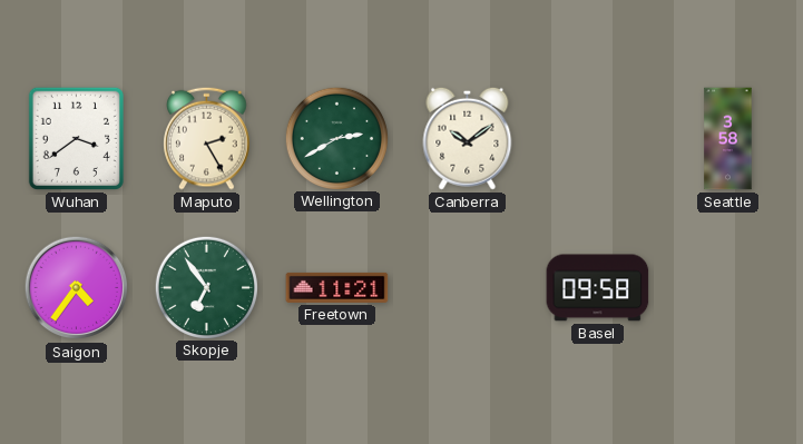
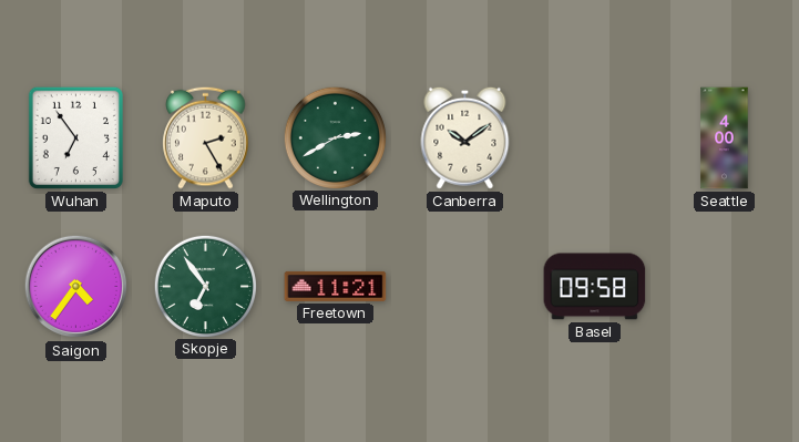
Wuhan: 3:39 -> 6:54 (75, 137)
Seattle: 3:58 -> 4:00 (725, 138)
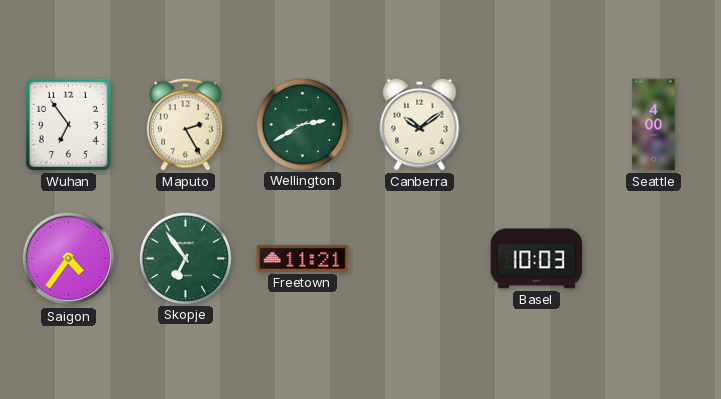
Basel: 09:58 -> 10:03 (537, 259)
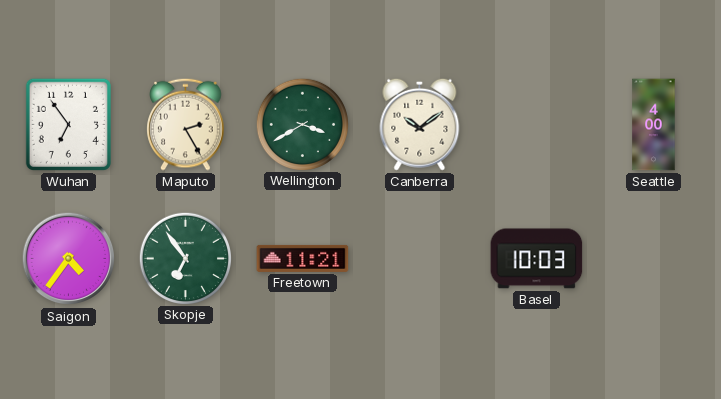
Wellington: 2:40 -> 3:40 (302, 124)
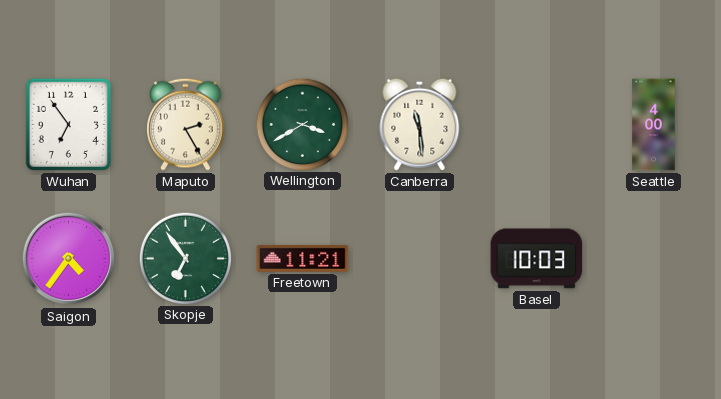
Canberra: 10:09 -> 11:29 (420, 124)
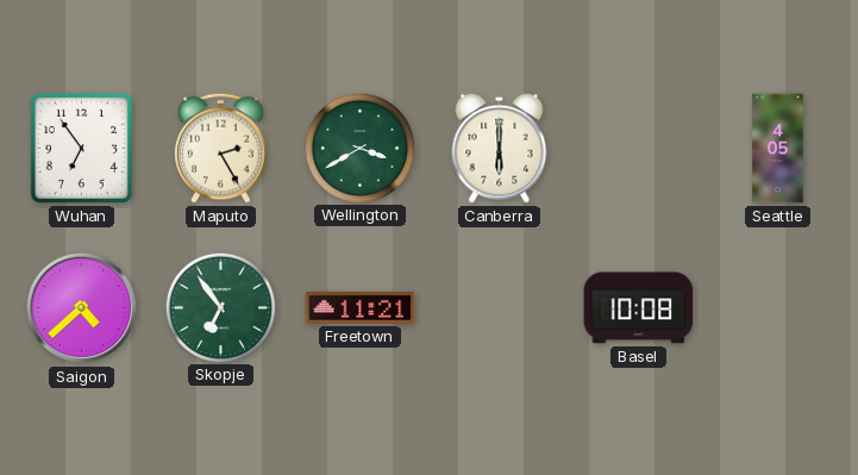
Canberra: 11:29 -> 6:00 (500, 148)
Seattle: 4:00 -> 4:05 (778, 149)
Saigon: 4:36 -> 4:38 (82, 308)
Basel: 10:03 -> 10:08 (639, 308)
